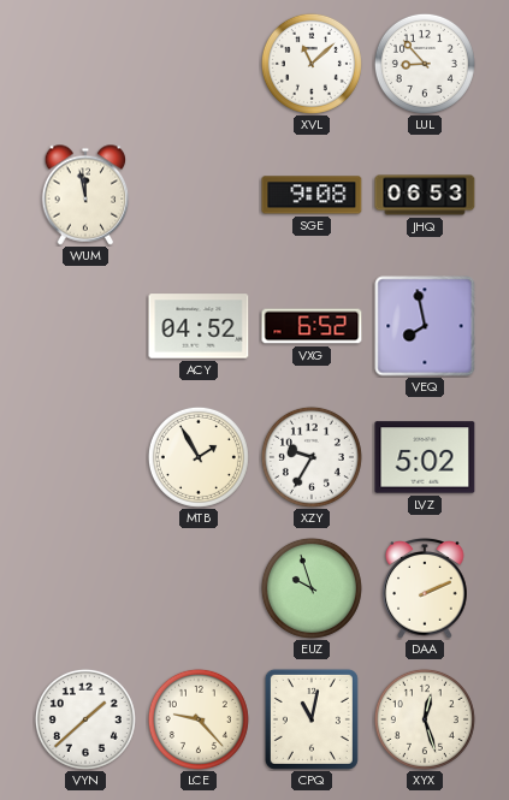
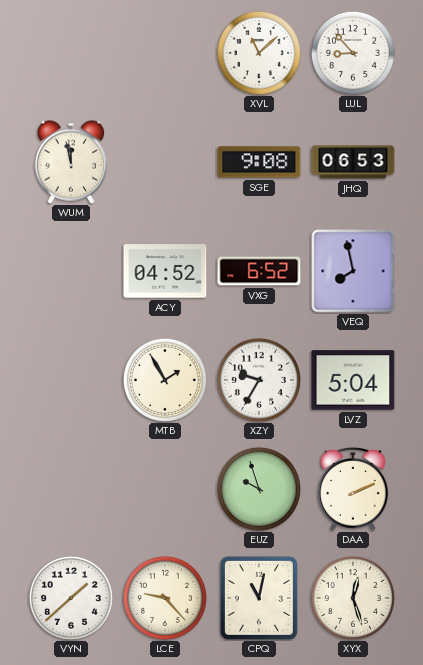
LVZ: 5:02 -> 5:04 (353, 380)
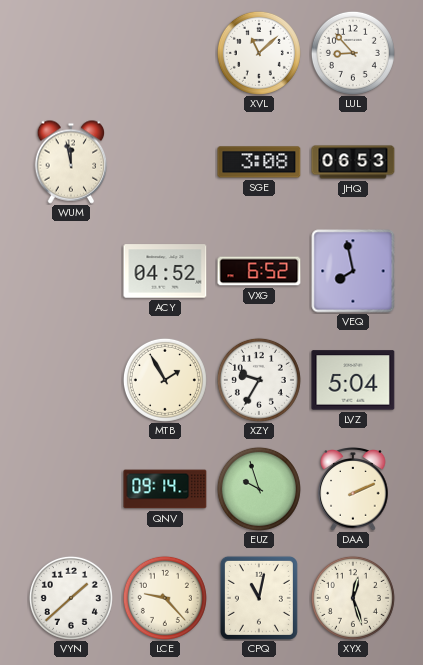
SGE: 9:08 -> 3:08 (259, 162)
QNV: none -> 09:14 (165, 489)
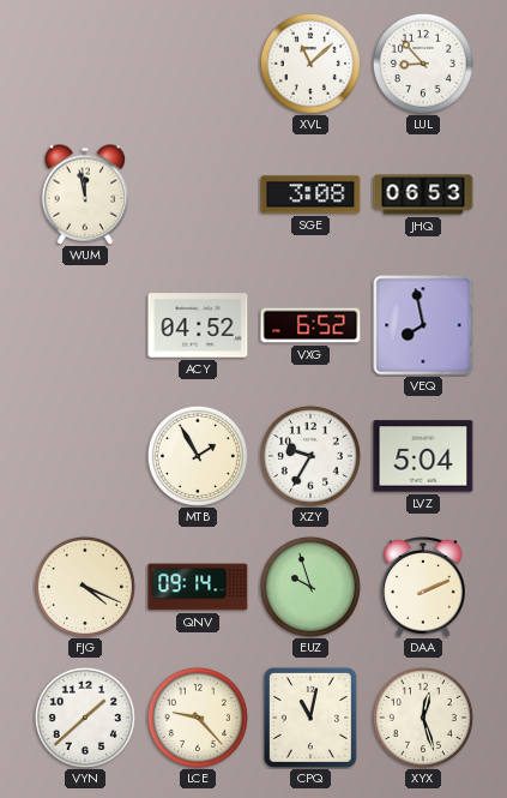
FJG: none -> 4:19 (85, 587)
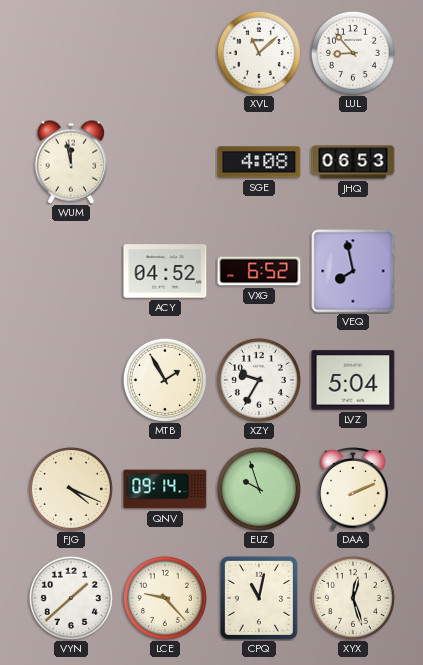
SGE: 3:08 -> 4:08 (259, 162)
